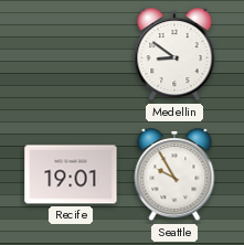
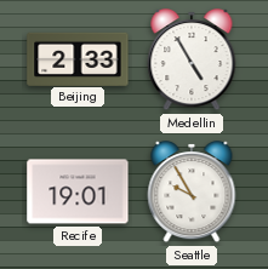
Beijing: none -> 2:33 (78, 58)
Medellin: 8:51 -> 4:55 (192, 61)
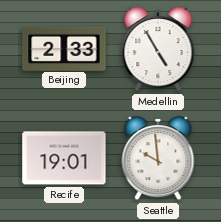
Seattle: 9:55 -> 9:59 (158, 159)
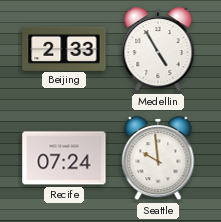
Recife: 19:01 -> 07:24 (64, 158)
